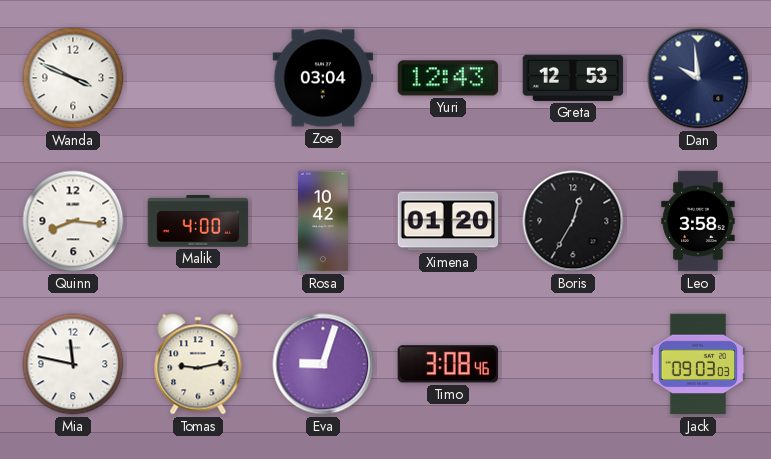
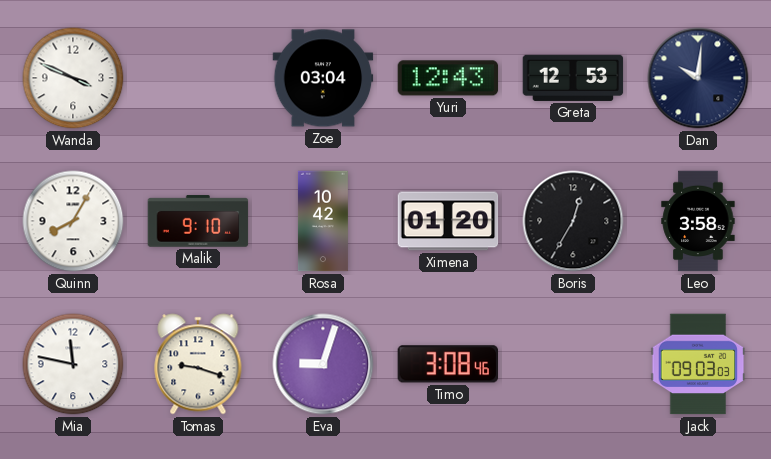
Dan: 9:59 -> 10:01 (698, 78)
Quinn: 8:16 -> 8:05 (73, 221)
Malik: 4:00 -> 9:10 (198, 221)
Tomas: 9:13 -> 9:18 (198, 364)
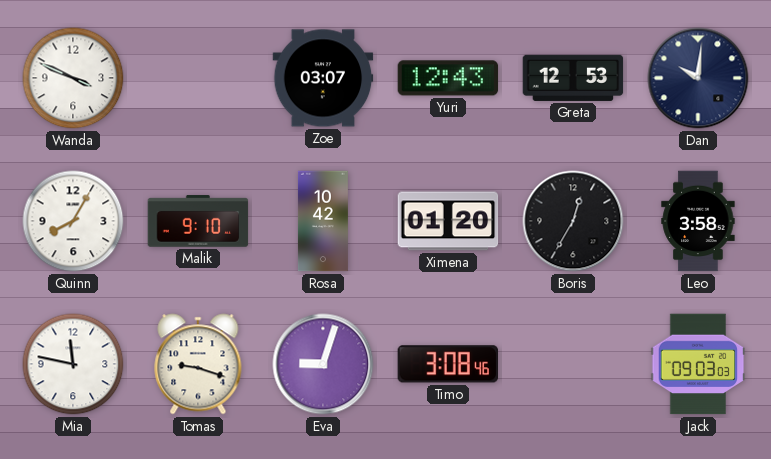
Zoe: 03:04 -> 03:07 (323, 78)
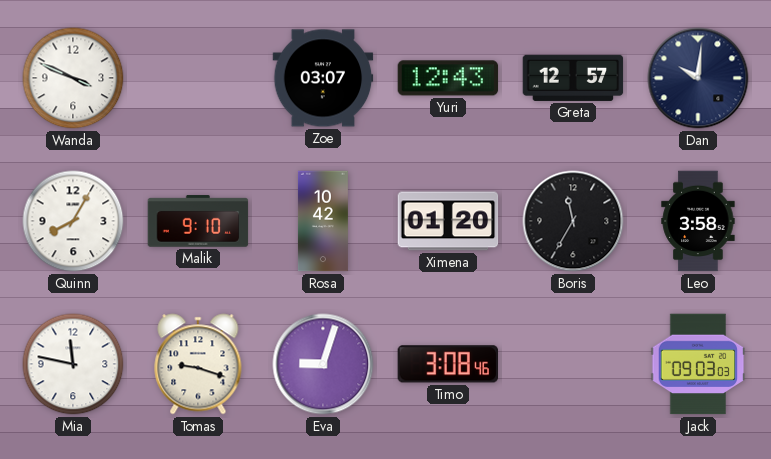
Greta: 12:53 -> 12:57 (573, 78)
Boris: 12:35 -> 11:35 (573, 221)
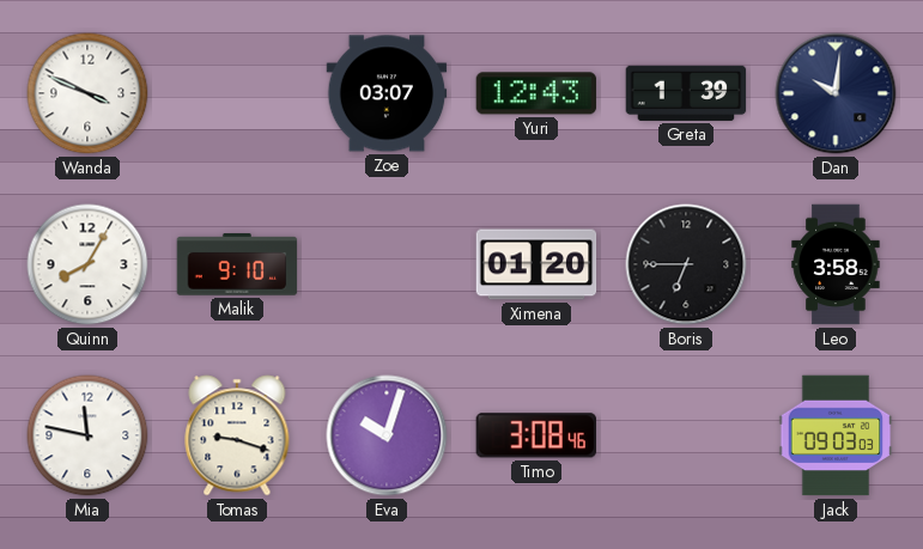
Greta: 12:57 -> 1:39 (686, 93)
Rosa: 10:42 -> none (323, 221)
Boris: 11:35 -> 6:45 (686, 264)
Eva: 9:03 -> 10:03 (387, 435)
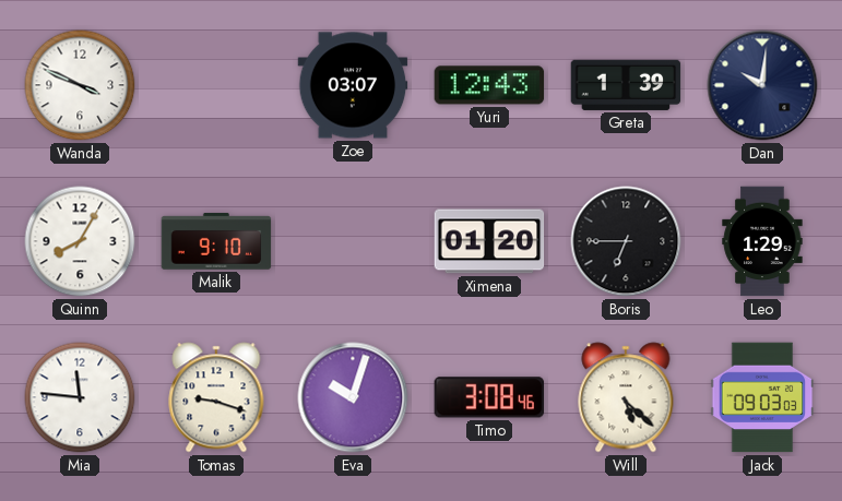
Leo: 3:58 -> 1:29 (762, 241)
Mia: 11:47 -> 11:46 (80, 397)
Will: none -> 5:22 (626, 397)
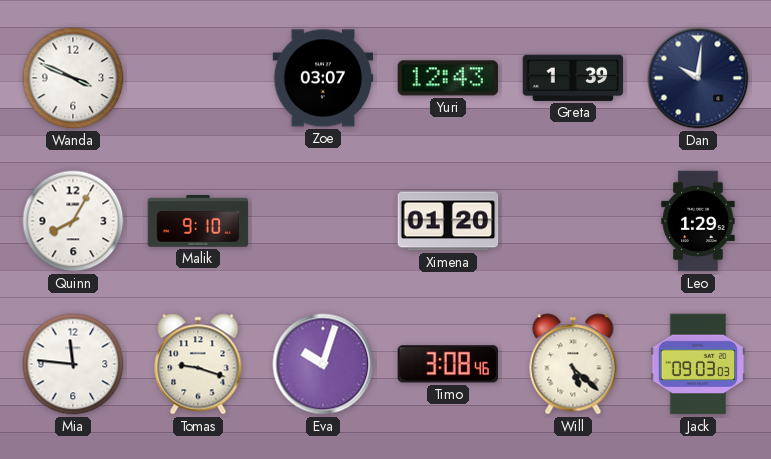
Boris: 6:45 -> none (626, 241)
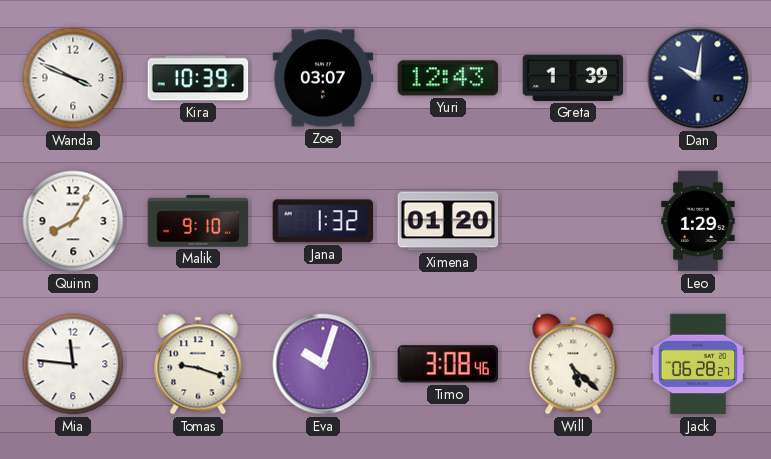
Kira: none -> 10:39 (198, 78)
Jana: none -> 1:32 (323, 221)
Jack: 09:03 -> 06:28 (698, 364)
